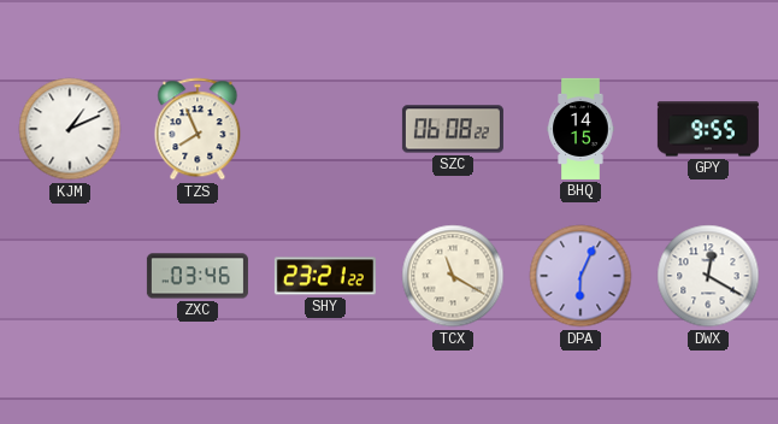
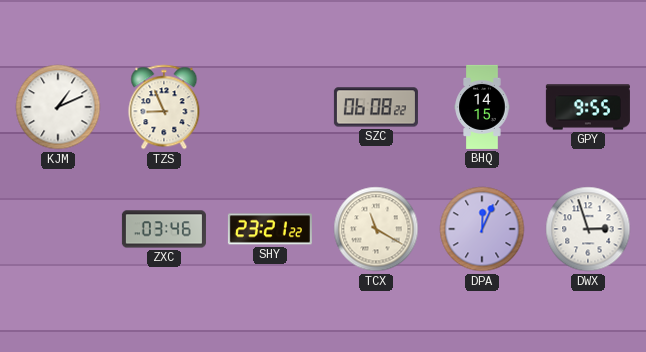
TZS: 7:56 -> 8:56 (164, 107)
DPA: 6:04 -> 12:04 (482, 229)
DWX: 12:20 -> 2:57 (588, 229)
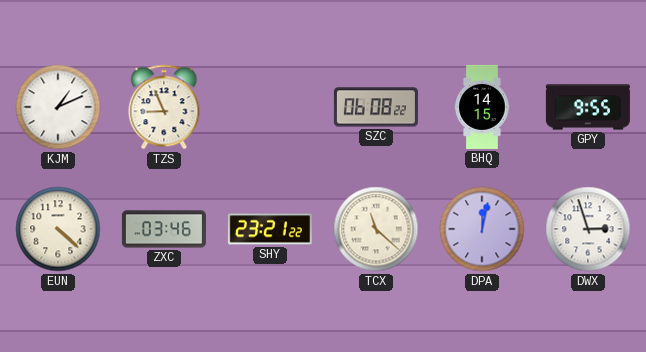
EUN: none -> 4:22 (58, 229)
TCX: 11:20 -> 11:22 (376, 229)
DPA: 12:04 -> 12:02 (482, 229)
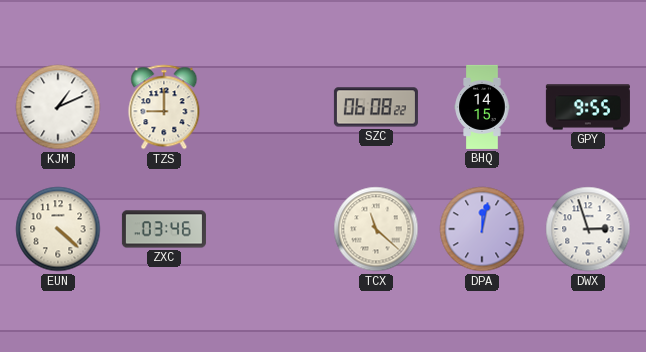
TZS: 8:56 -> 9:00 (164, 107)
SHY: 23:21 -> none (270, 229)
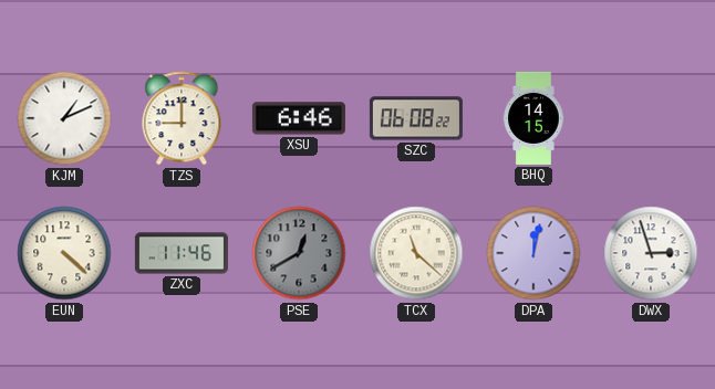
XSU: none -> 6:46 (299, 118)
GPY: 9:55 -> none (588, 107)
ZXC: 03:46 -> 11:46 (182, 253)
PSE: none -> 12:40 (299, 253)
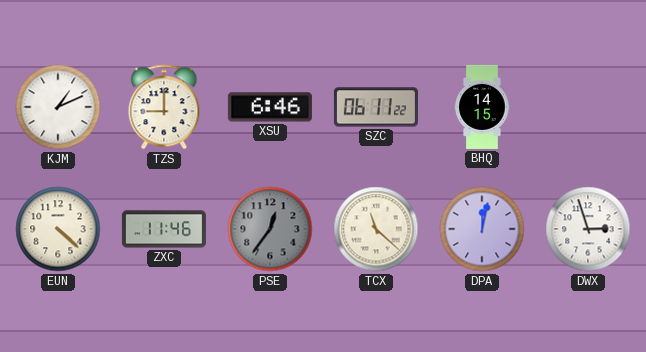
SZC: 06:08 -> 06:11 (376, 107)
PSE: 12:40 -> 12:36 (270, 229)
